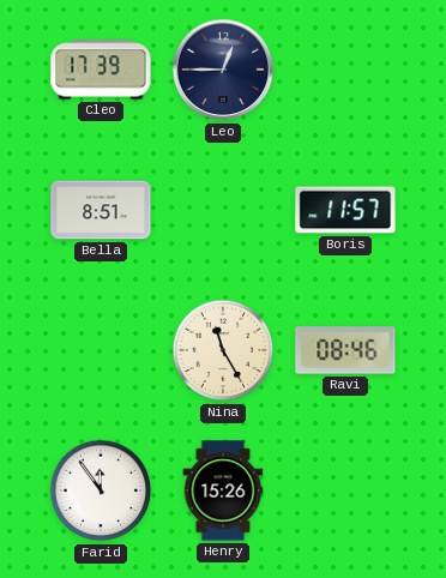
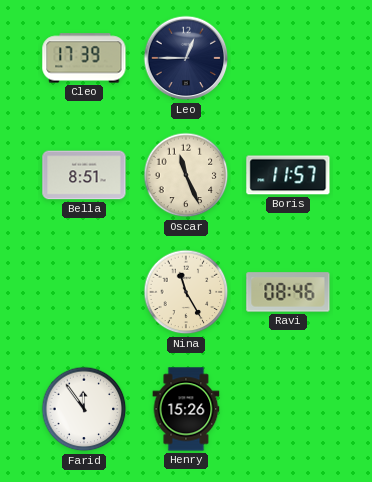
Oscar: none -> 11:26 (186, 175)
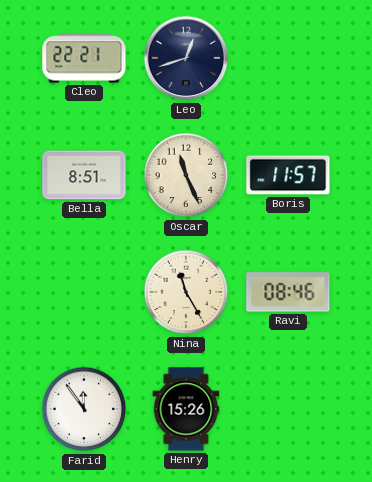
Cleo: 17:39 -> 22:21 (84, 58)
Leo: 12:45 -> 12:42 (186, 58)
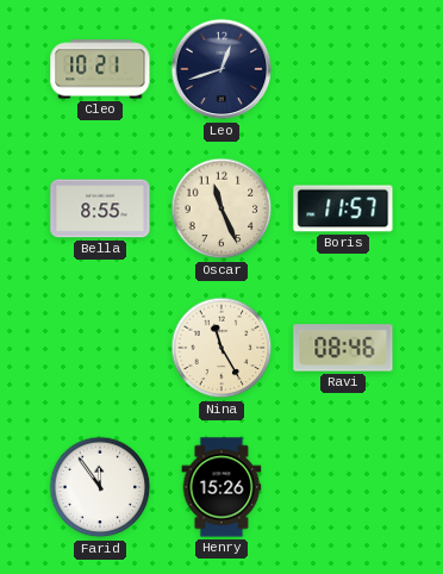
Cleo: 22:21 -> 10:21 (100, 69)
Bella: 8:51 -> 8:55 (100, 208)
